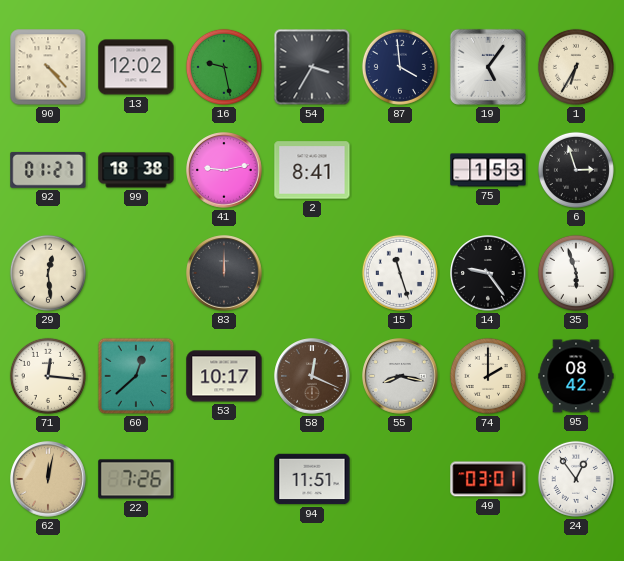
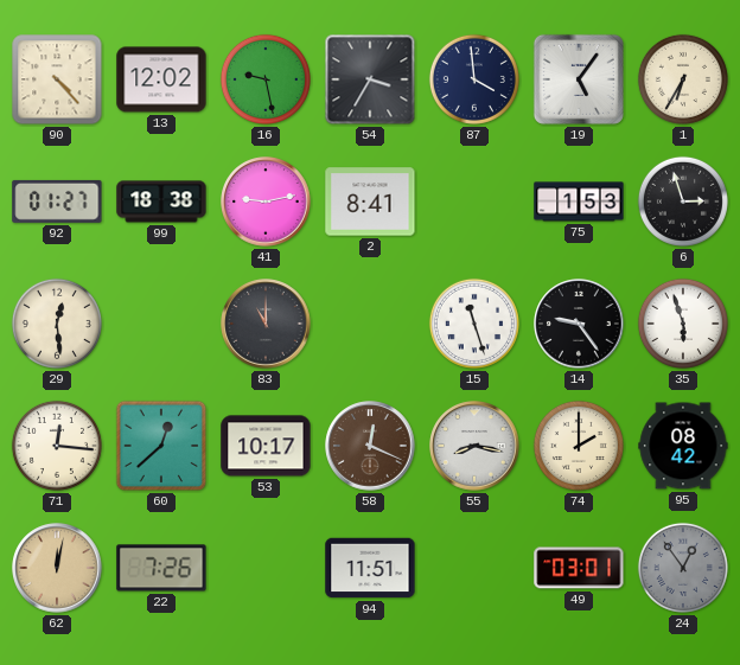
83: 12:00 -> 11:00 (266, 324)
24 dial: white -> grey (683, 568)
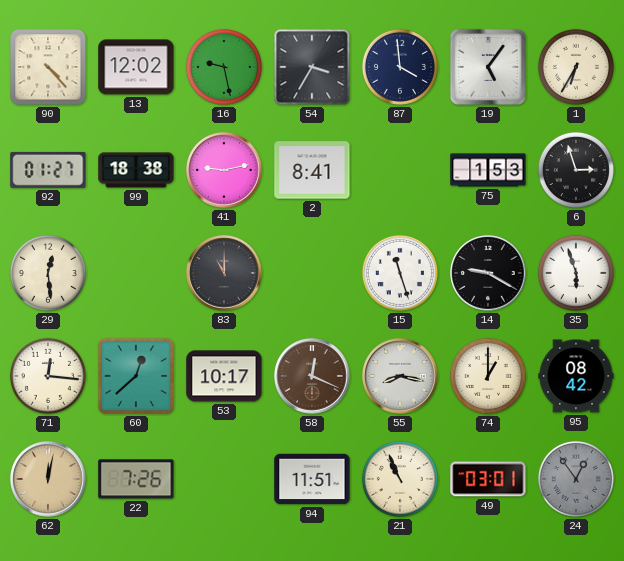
14: 9:24 -> 9:20 (488, 273)
74: 2:00 -> 1:00 (488, 376)
21: none -> 10:56 (400, 479)
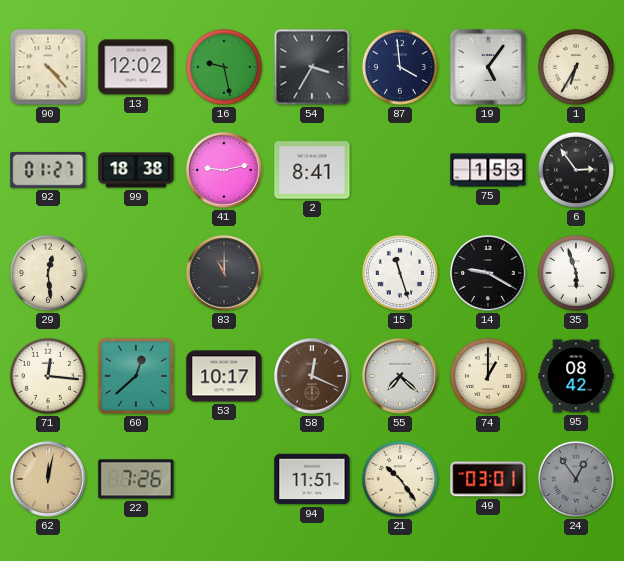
6: 2:57 -> 2:54 (576, 170)
55: 8:17 -> 7:22 (400, 376)
21: 10:56 -> 10:24 (400, 479)
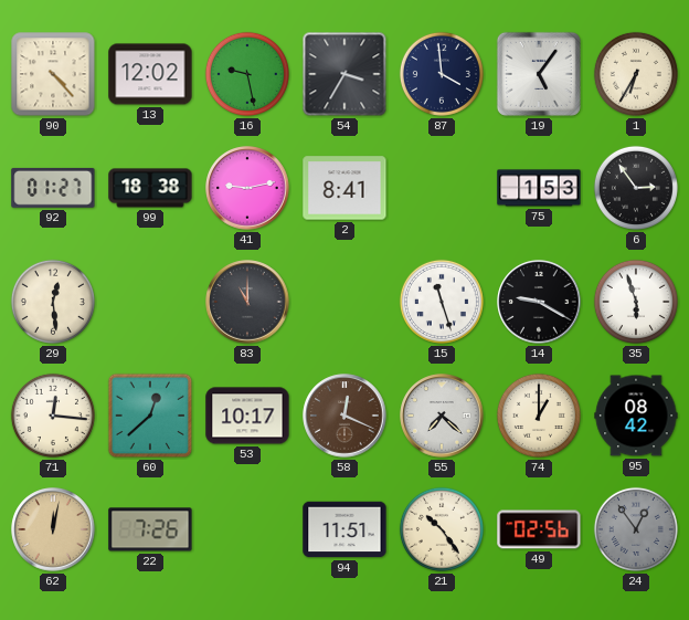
49: 03:01 -> 02:56 (539, 529)
